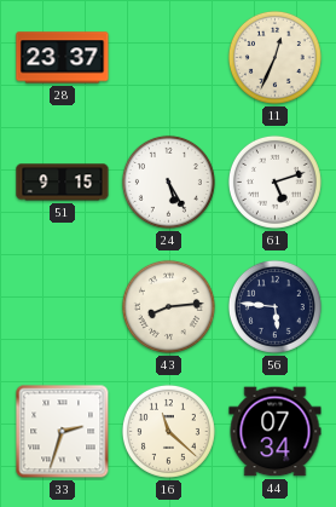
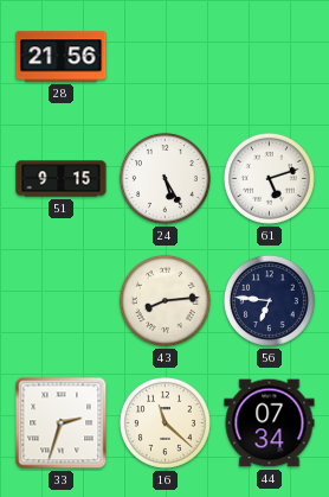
28: 23:37 -> 21:56 (62, 57)
11: 12:34 -> none (274, 57)
56: 5:46 -> 6:46 (269, 300)
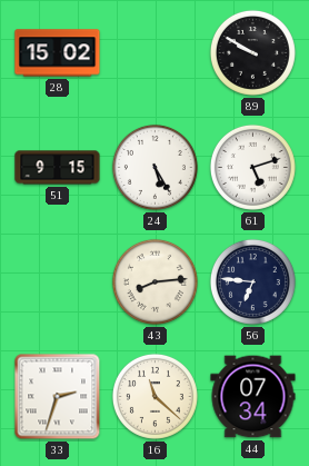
28: 21:56 -> 15:02 (58, 53)
89: none -> 9:50 (252, 52)
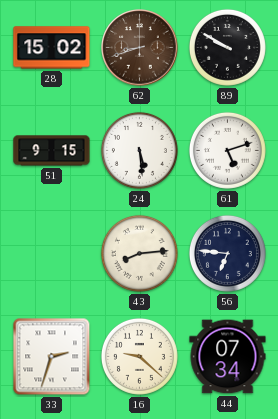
62: none -> 8:42 (140, 48)
24: 5:25 -> 5:29 (139, 150)
16: 11:22 -> 9:22 (139, 356)
